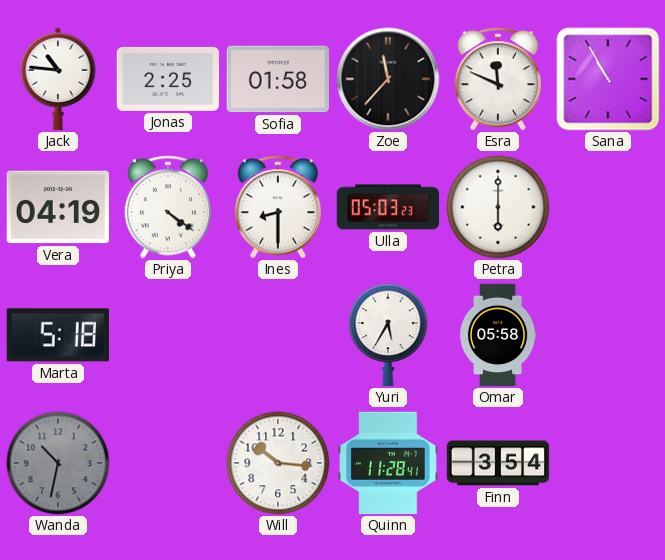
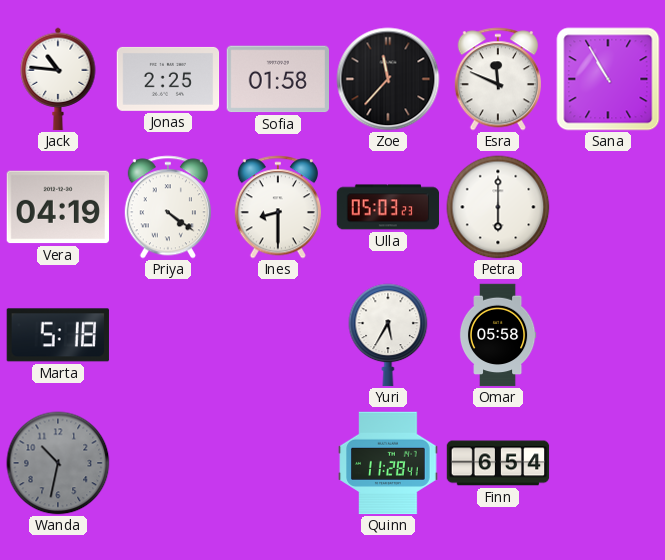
Will: 10:16 -> none (278, 463)
Finn: 3:54 -> 6:54 (498, 463)
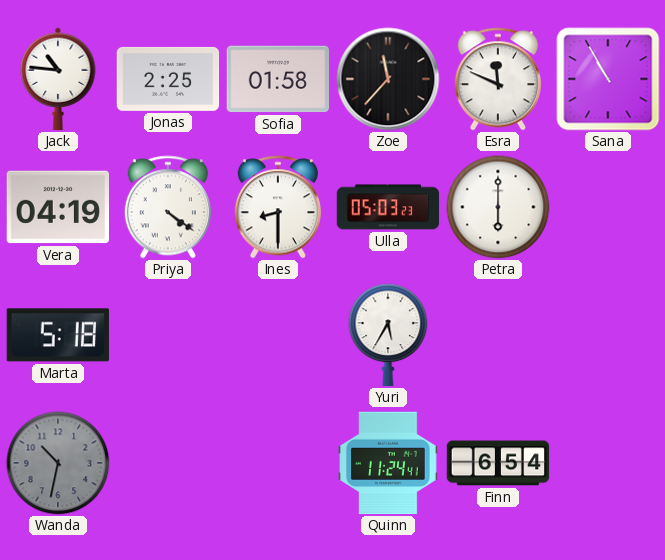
Omar: 05:58 -> none (498, 335)
Quinn: 11:28 -> 11:24 (388, 463)
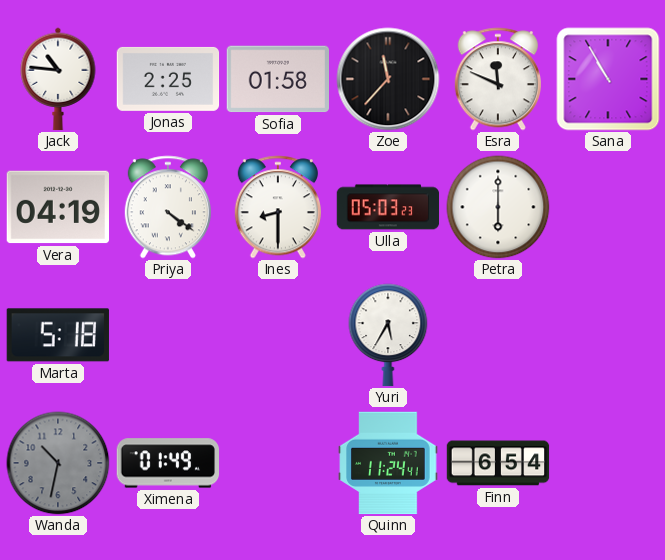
Ximena: none -> 01:49 (168, 463)
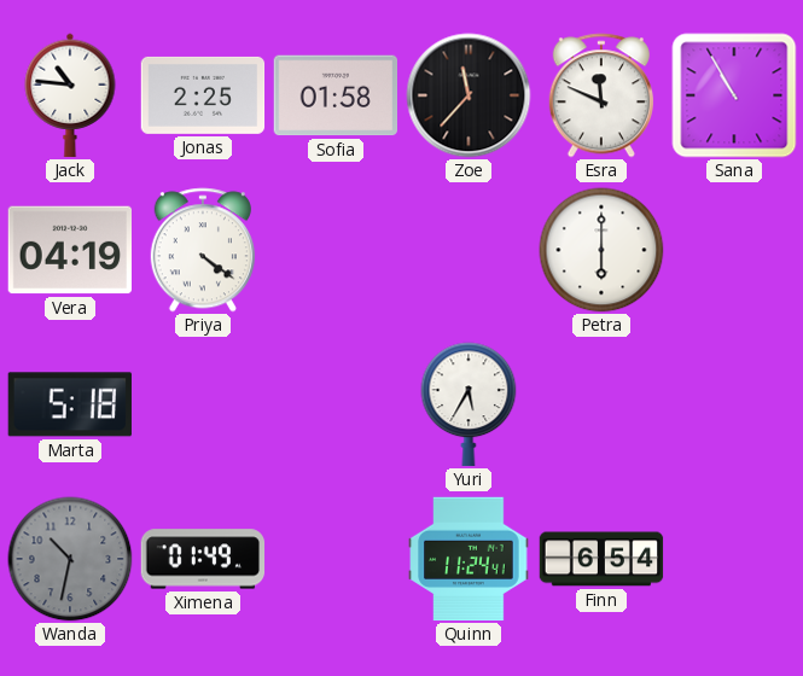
Ines: 8:30 -> none (278, 207)
Ulla: 05:03 -> none (388, 207)
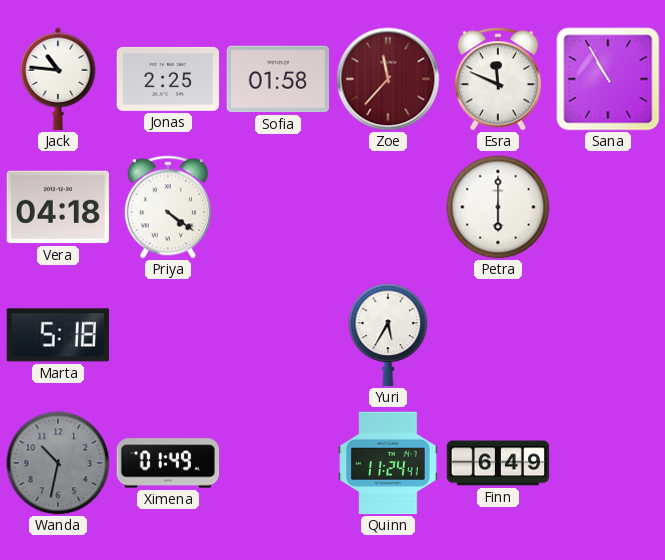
Zoe dial: black -> burgundy (388, 79)
Vera: 04:19 -> 04:18 (58, 207)
Finn: 6:54 -> 6:49 (498, 463)
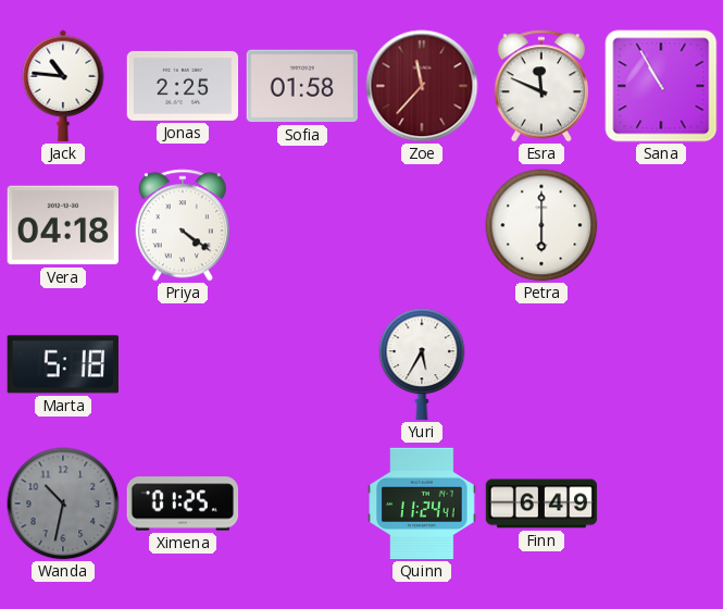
Ximena: 01:49 -> 01:25 (183, 504)
